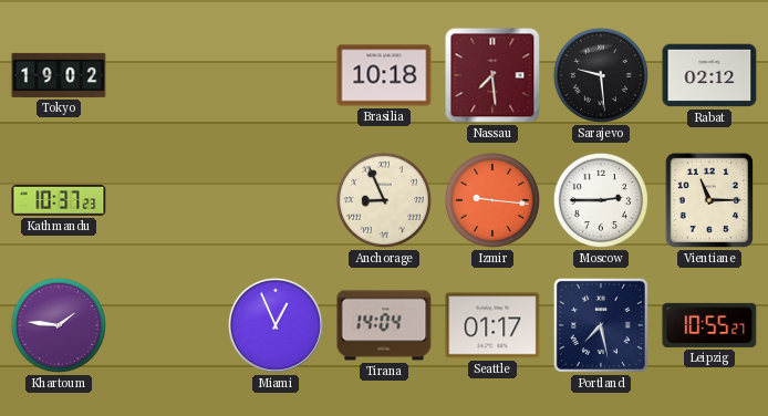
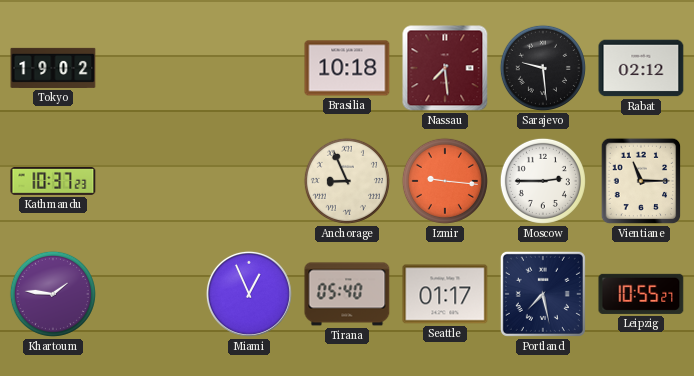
Tirana: 14:04 -> 05:40 (347, 294)
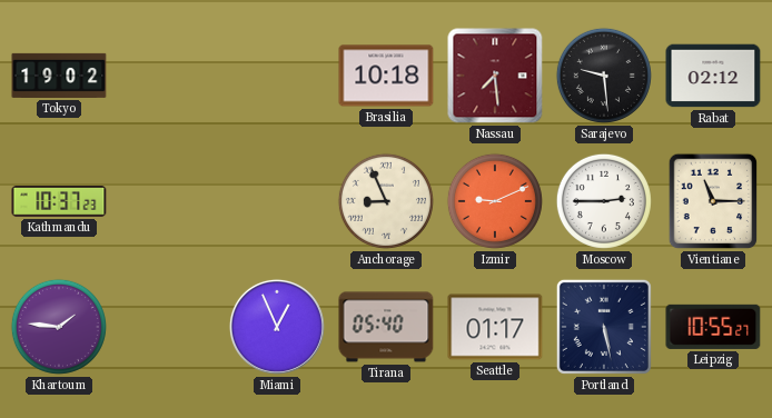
Izmir: 9:16 -> 9:11 (495, 201)
Portland: 7:28 -> 5:28 (604, 327)
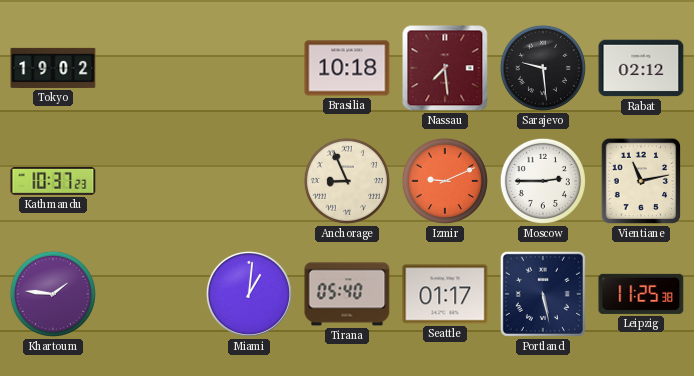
Vientiane: 11:15 -> 11:13 (641, 181)
Miami: 12:56 -> 1:01 (249, 294)
Leipzig: 10:55 -> 11:25 (641, 294)
